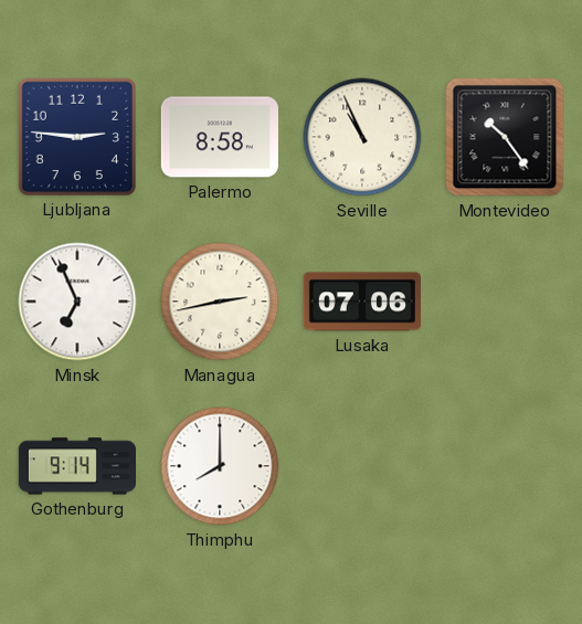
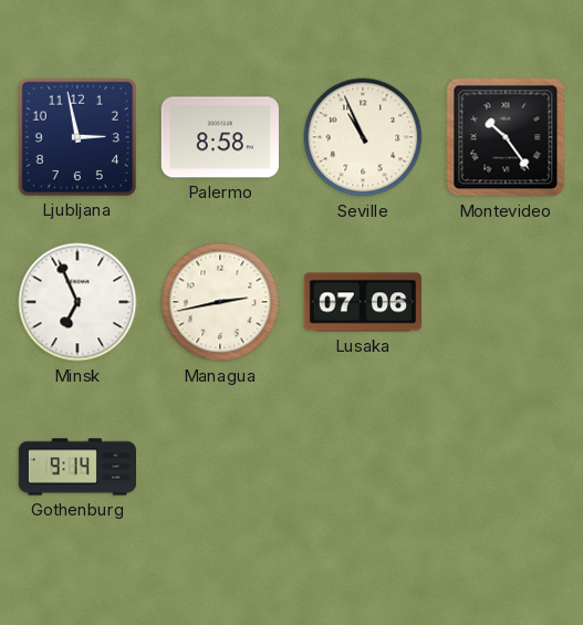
Ljubljana: 2:46 -> 2:58 (77, 137)
Thimphu: 8:00 -> none (220, 466)
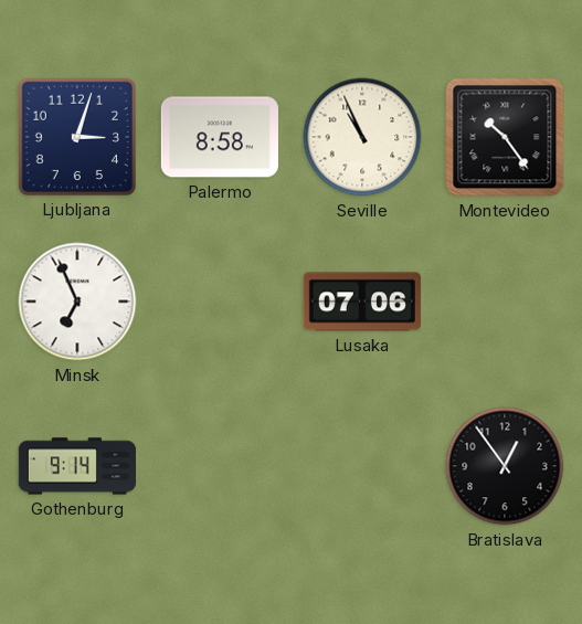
Ljubljana: 2:58 -> 3:03 (77, 137)
Managua: 2:43 -> none (220, 302)
Bratislava: none -> 12:54 (505, 466)
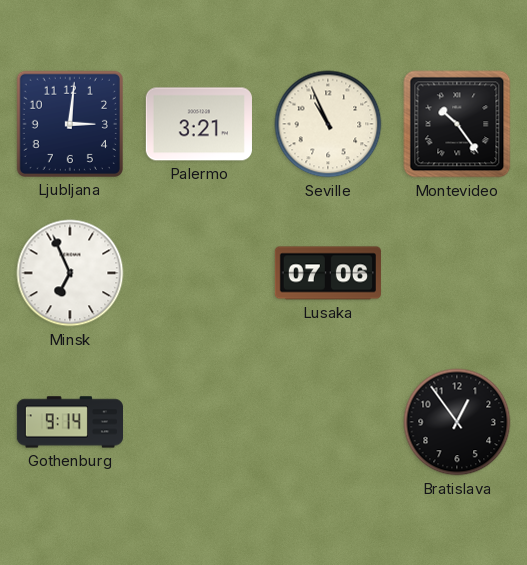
Ljubljana: 3:03 -> 3:01 (70, 124)
Palermo: 8:58 -> 3:21 (199, 124)
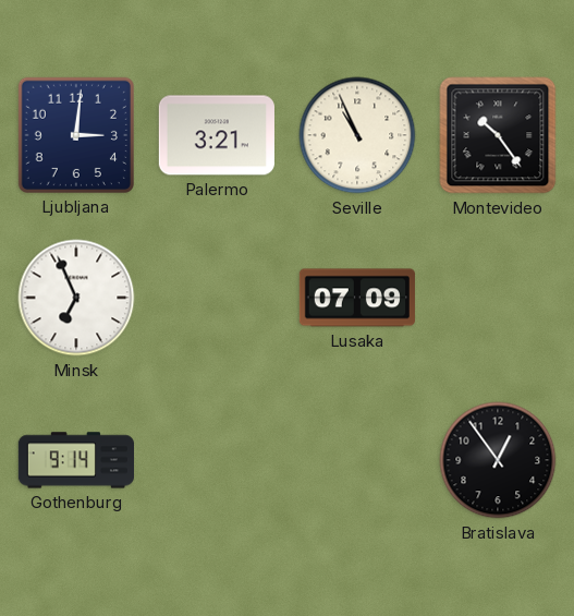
Lusaka: 07:06 -> 07:09 (357, 298)
